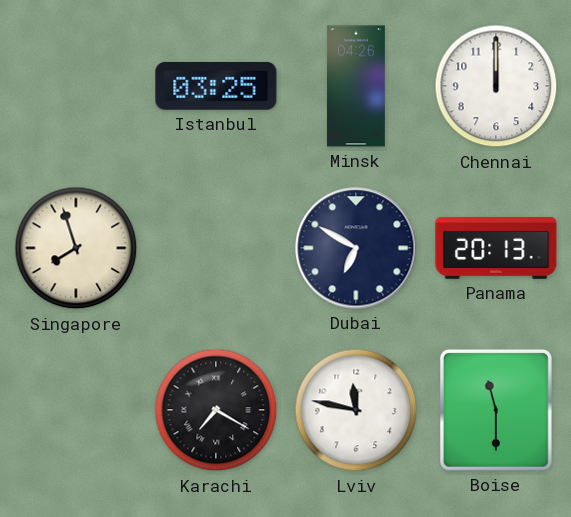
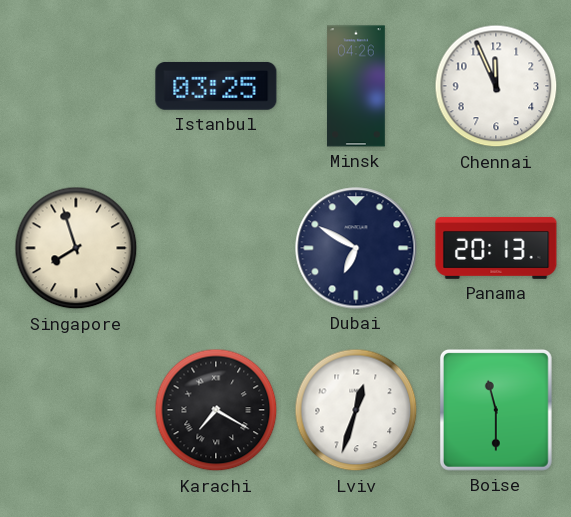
Chennai: 12:00 -> 11:56 (496, 86)
Lviv: 11:47 -> 12:33 (356, 410)
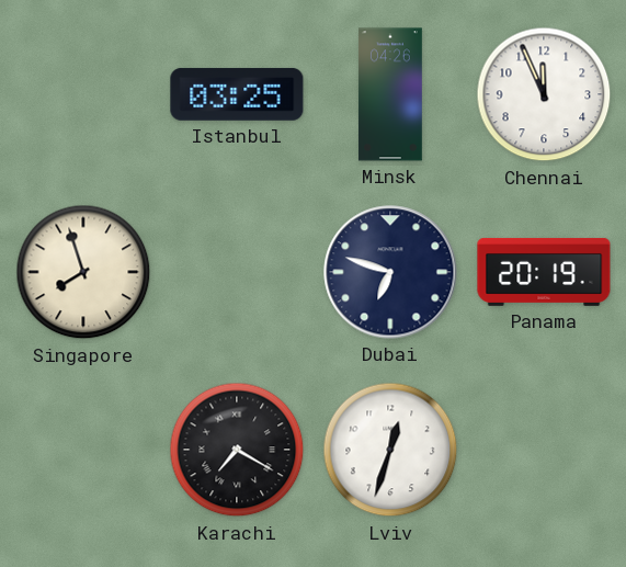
Dubai: 6:50 -> 6:48 (390, 272)
Panama: 20:13 -> 20:19 (544, 272)
Boise: 11:30 -> none (496, 410)
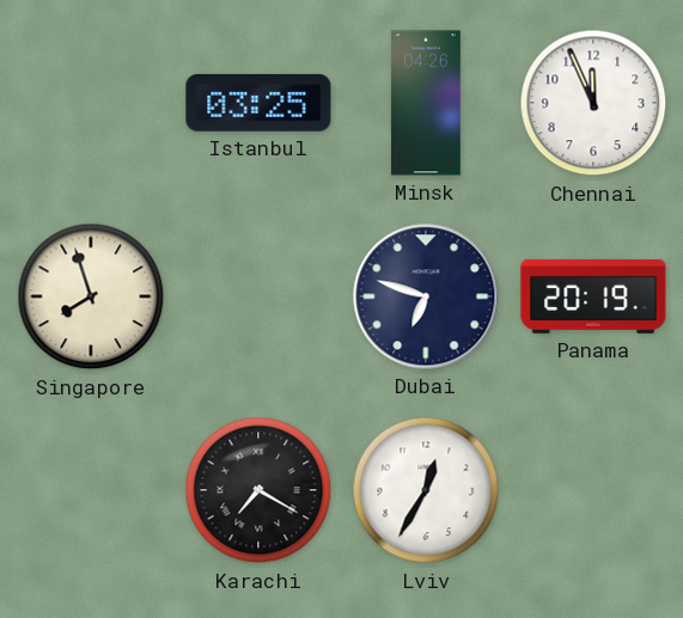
Lviv: 12:33 -> 12:35 (426, 490)
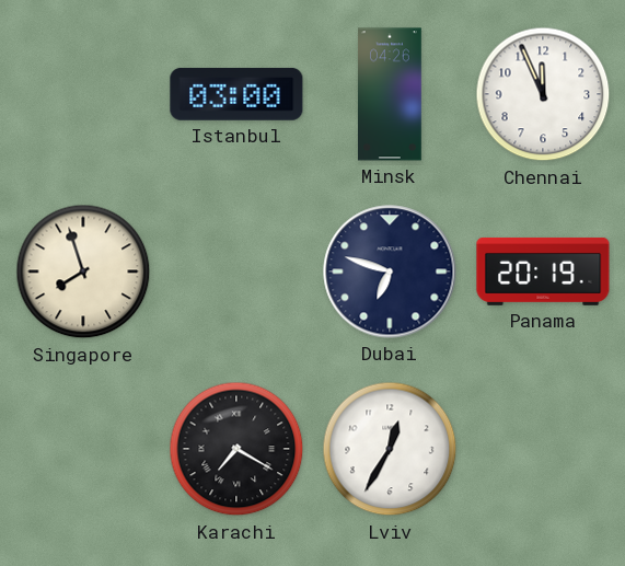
Istanbul: 03:25 -> 03:00 (236, 94)
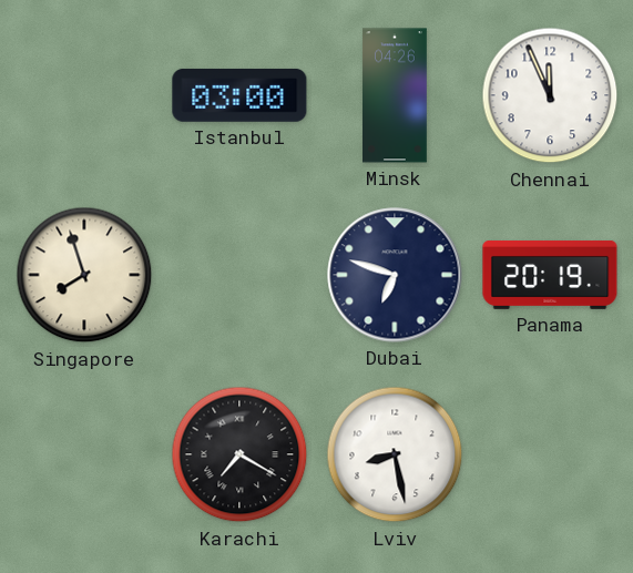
Lviv: 12:35 -> 8:28 (395, 454)
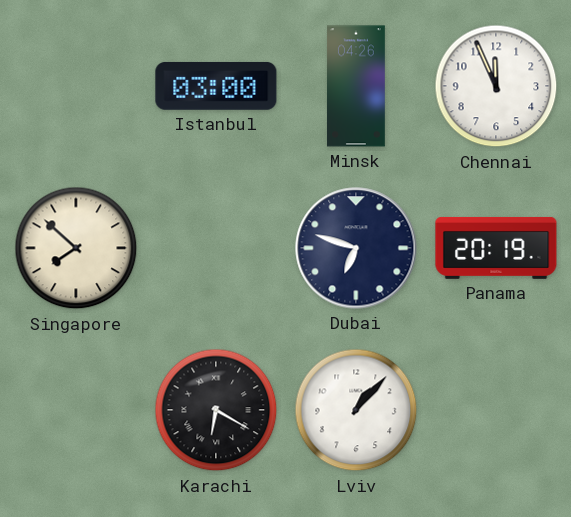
Singapore: 7:57 -> 7:52 (76, 248)
Karachi: 7:20 -> 6:20 (216, 410)
Lviv: 8:28 -> 1:07 (356, 410)
